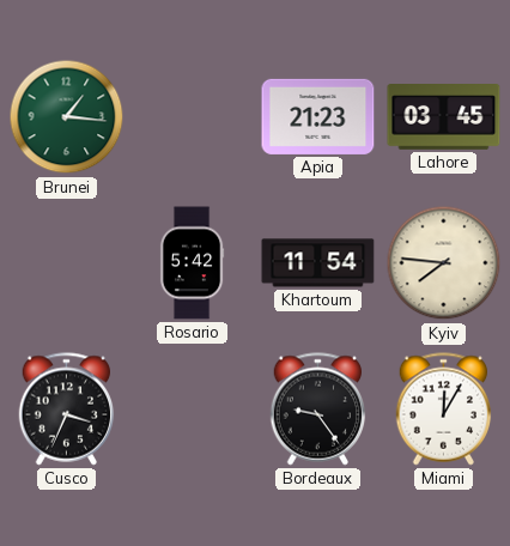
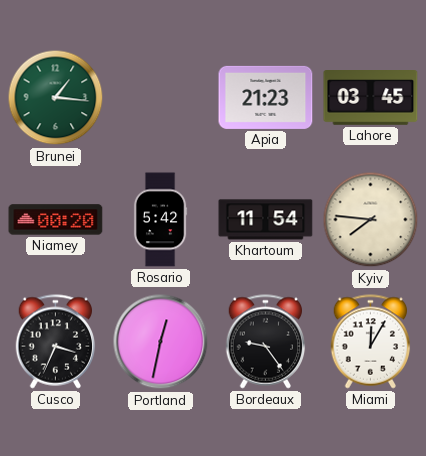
Niamey: none -> 00:20 (56, 220)
Portland: none -> 12:32 (161, 342)
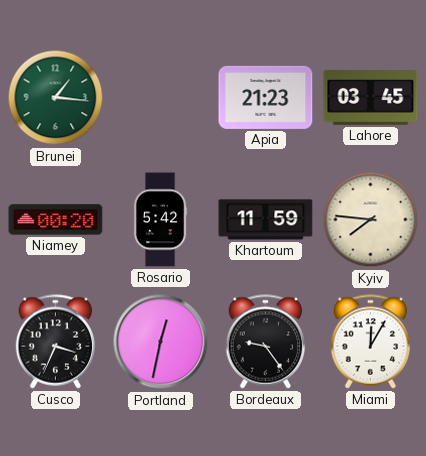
Khartoum: 11:54 -> 11:59 (266, 220)
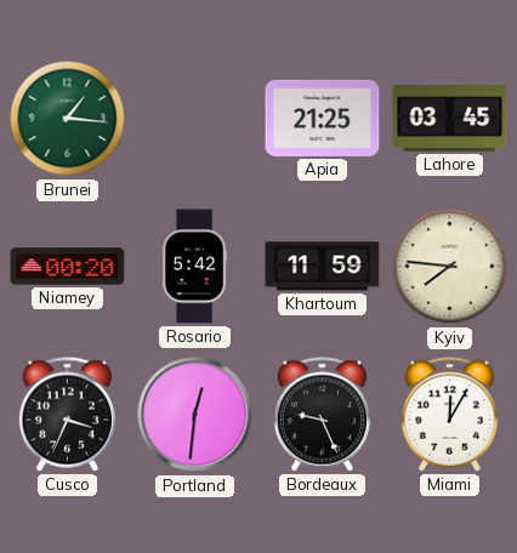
Apia: 21:23 -> 21:25 (323, 118)
Portland: 12:32 -> 12:31 (195, 415)
Bordeaux: 9:24 -> 9:26 (323, 415)
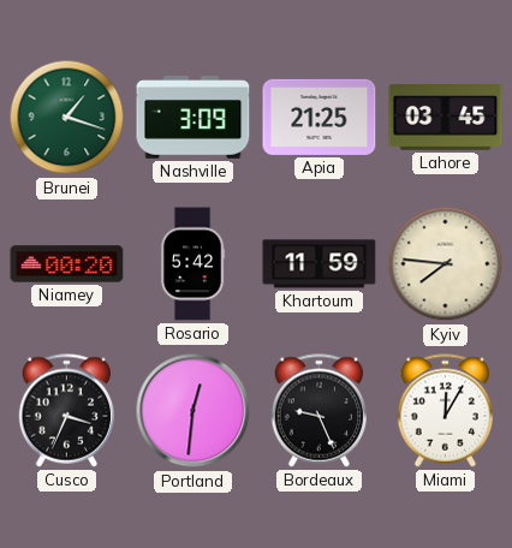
Brunei: 1:16 -> 1:18 (67, 118)
Nashville: none -> 3:09 (194, 118)
